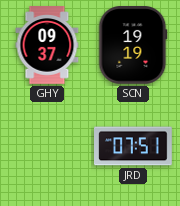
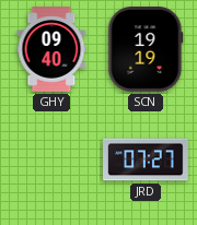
GHY: 09:37 -> 09:40 (51, 49)
JRD: 07:51 -> 07:27 (147, 159)
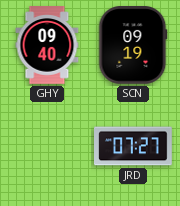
SCN: 19:19 -> 09:19 (133, 46)
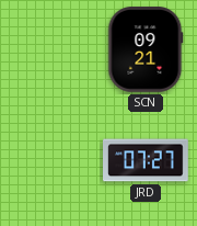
GHY: 09:40 -> none (47, 45)
SCN: 09:19 -> 09:21 (146, 50)
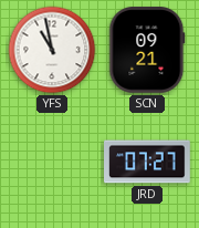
YFS: none -> 10:58 (52, 50)
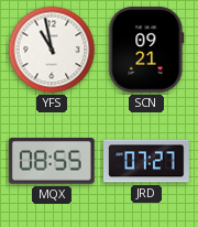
MQX: none -> 08:55 (52, 162)
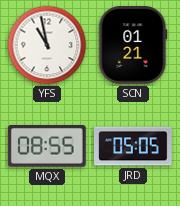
SCN: 09:21 -> 01:21 (133, 46)
JRD: 07:27 -> 05:05 (134, 146)
